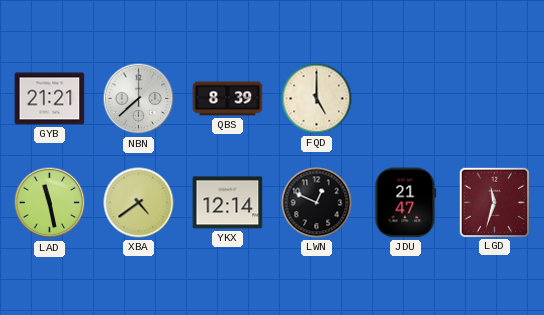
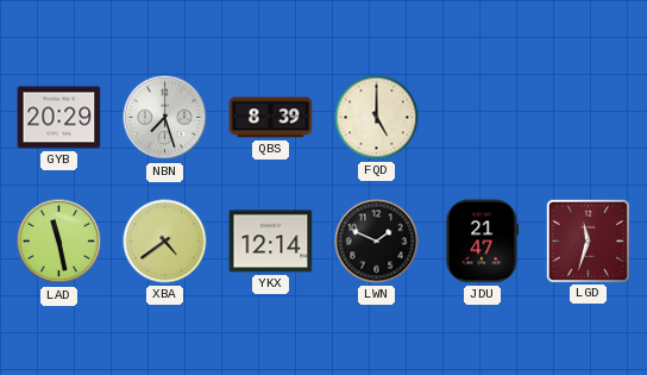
GYB: 21:21 -> 20:29 (59, 118)
NBN: 7:38 -> 7:27 (165, 118)
LWN: 12:49 -> 1:49 (377, 242)
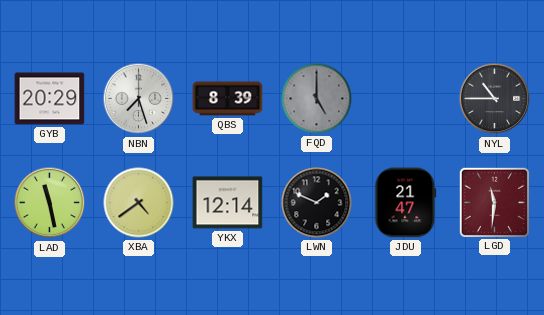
FQD dial: cream -> grey (317, 99)
NYL: none -> 10:45 (495, 99)
LGD: 11:33 -> 11:31 (494, 202)
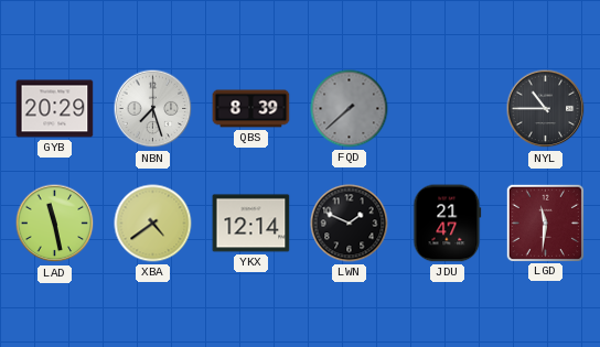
FQD: 5:00 -> 7:38 (350, 109)
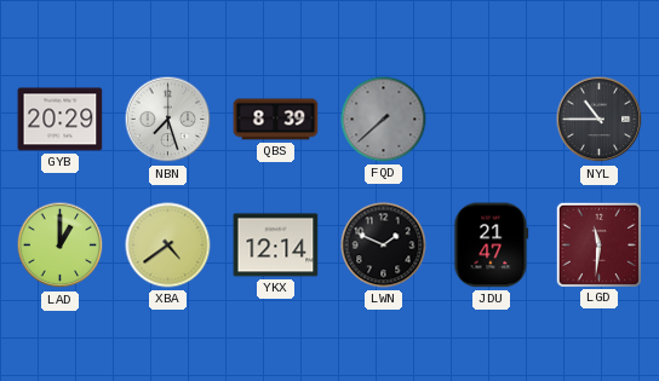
LAD: 11:28 -> 1:00 (61, 246)
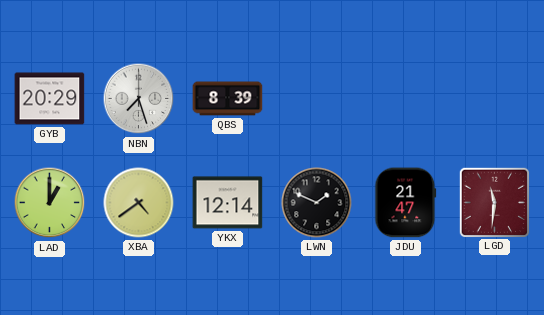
FQD: 7:38 -> none (384, 120)
NYL: 10:45 -> none (600, 120)
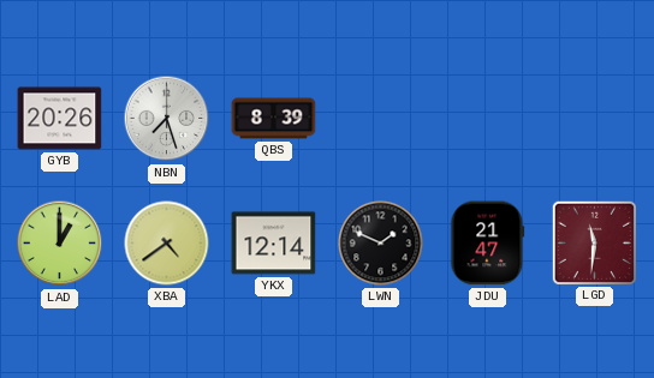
GYB: 20:29 -> 20:26 (60, 119)
